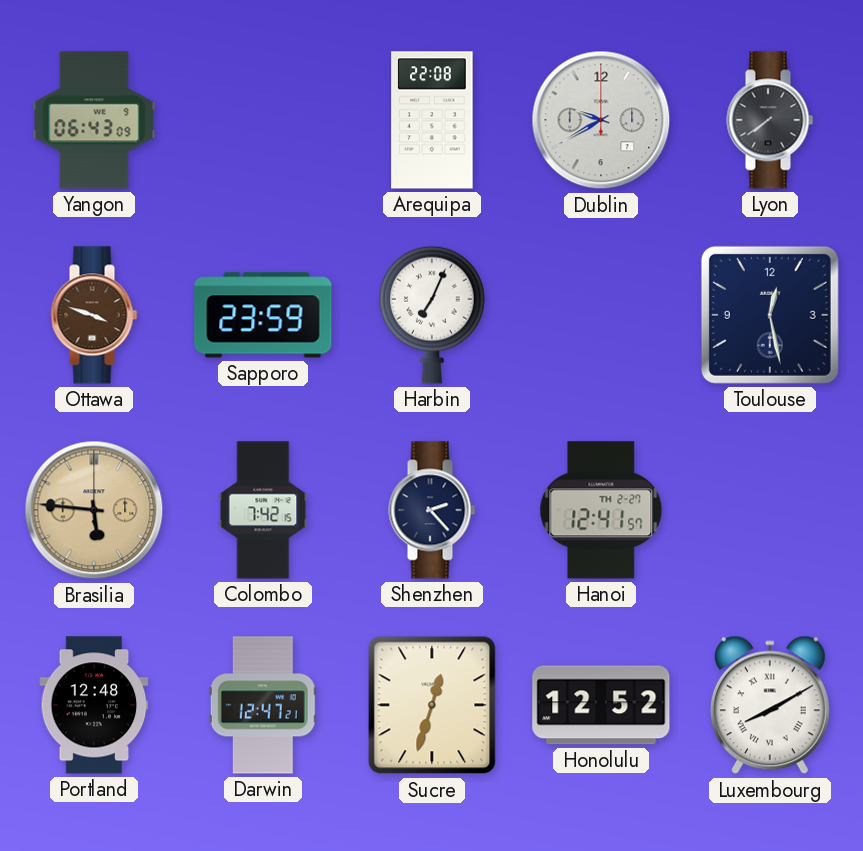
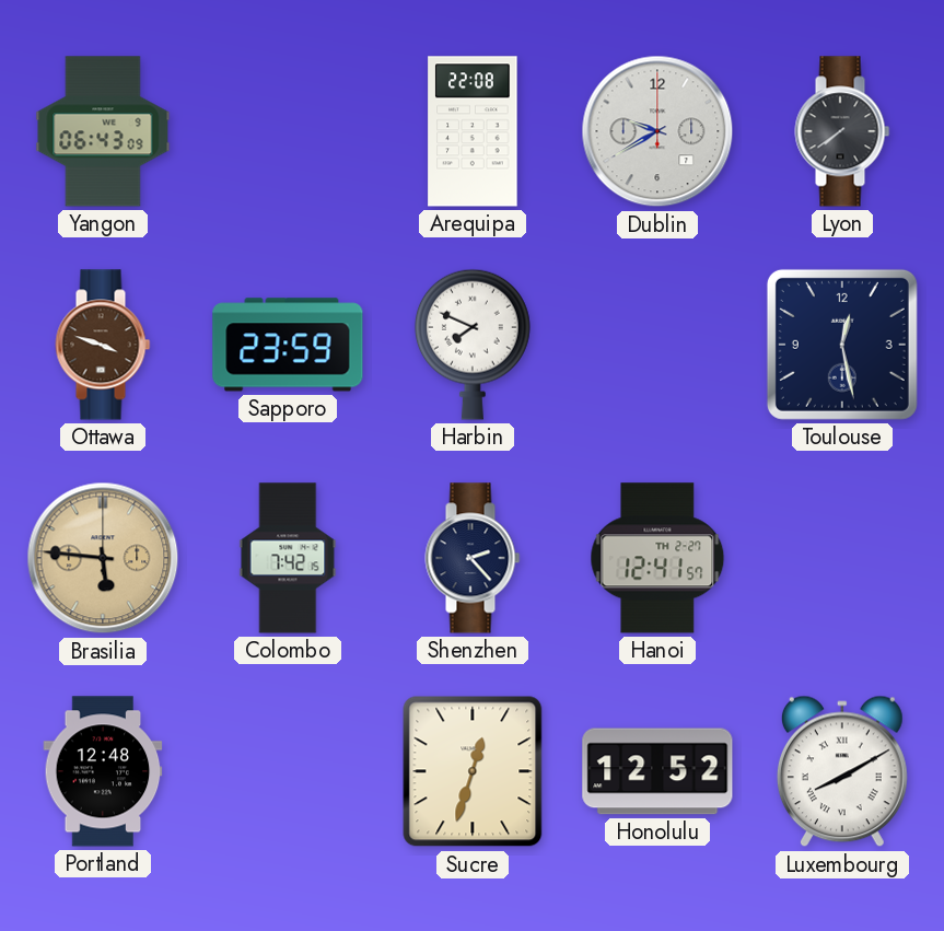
Harbin: 7:04 -> 7:49 (473, 345)
Darwin: 12:47 -> none (263, 705)
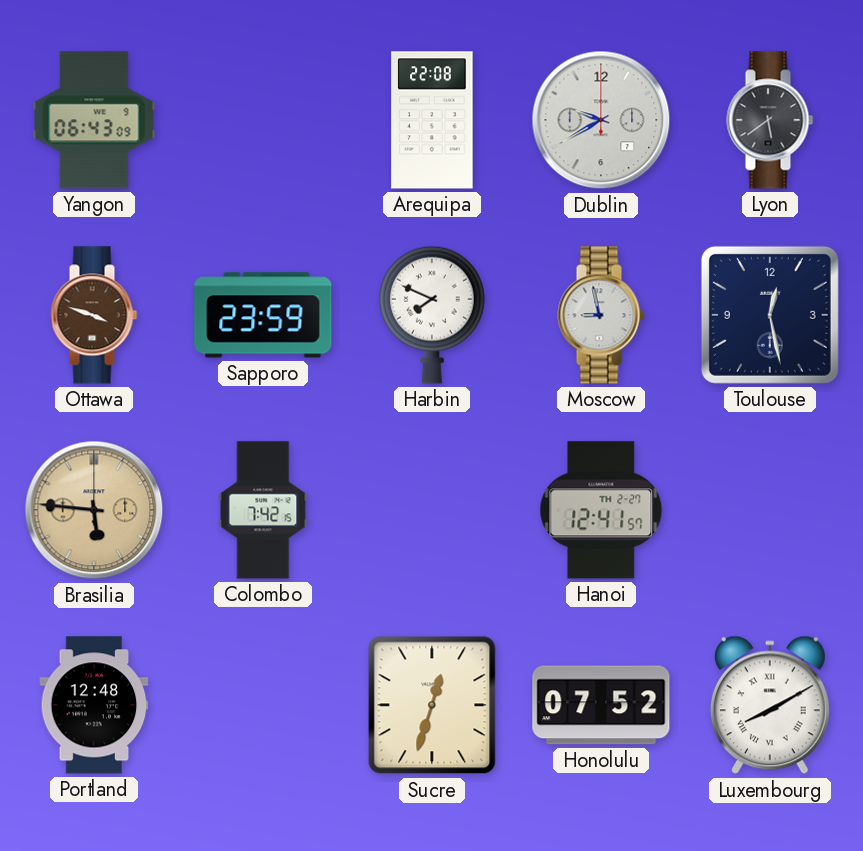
Lyon: 7:39 -> 5:39 (770, 120)
Moscow: none -> 8:58 (601, 315)
Shenzhen: 2:23 -> none (473, 558)
Honolulu: 12:52 -> 07:52 (601, 705)
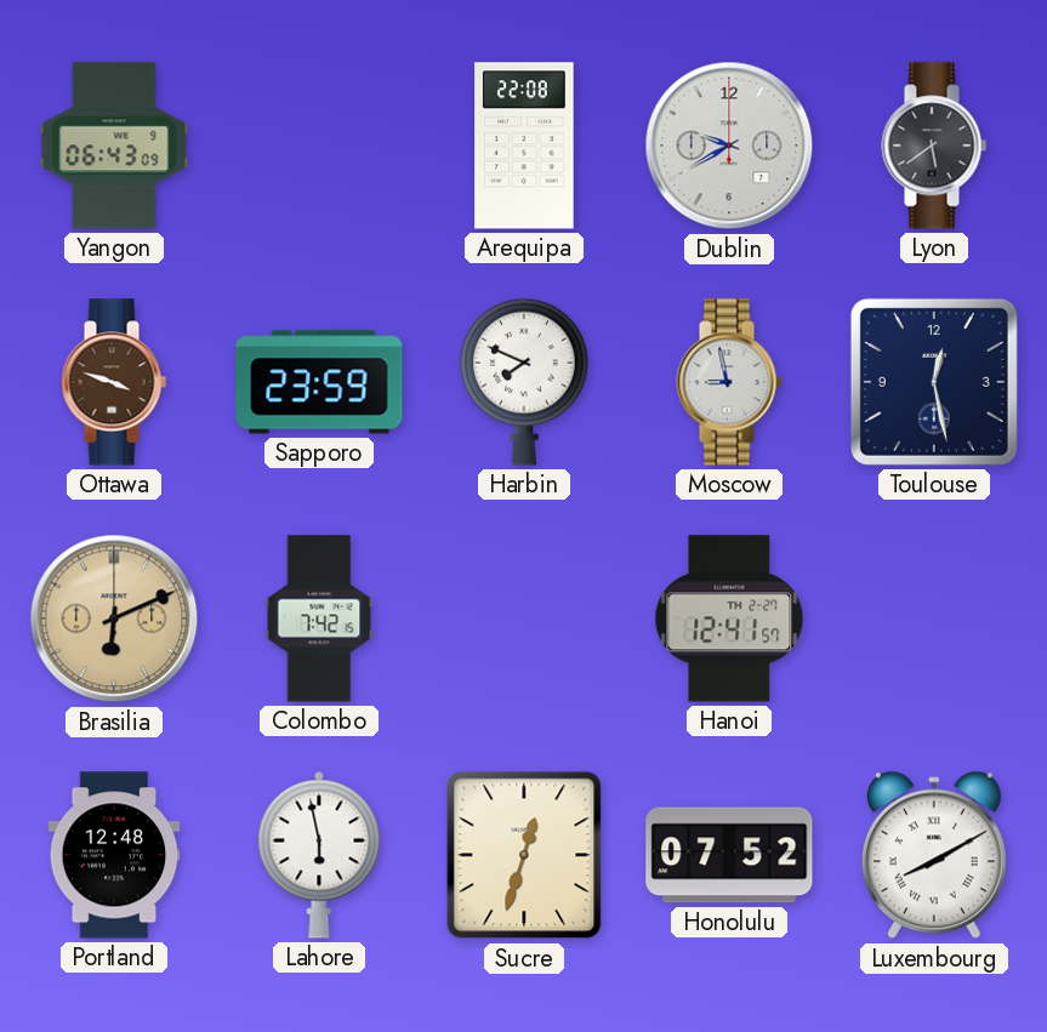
Brasilia: 5:46 -> 6:11 (114, 618)
Lahore: none -> 5:58 (319, 855)
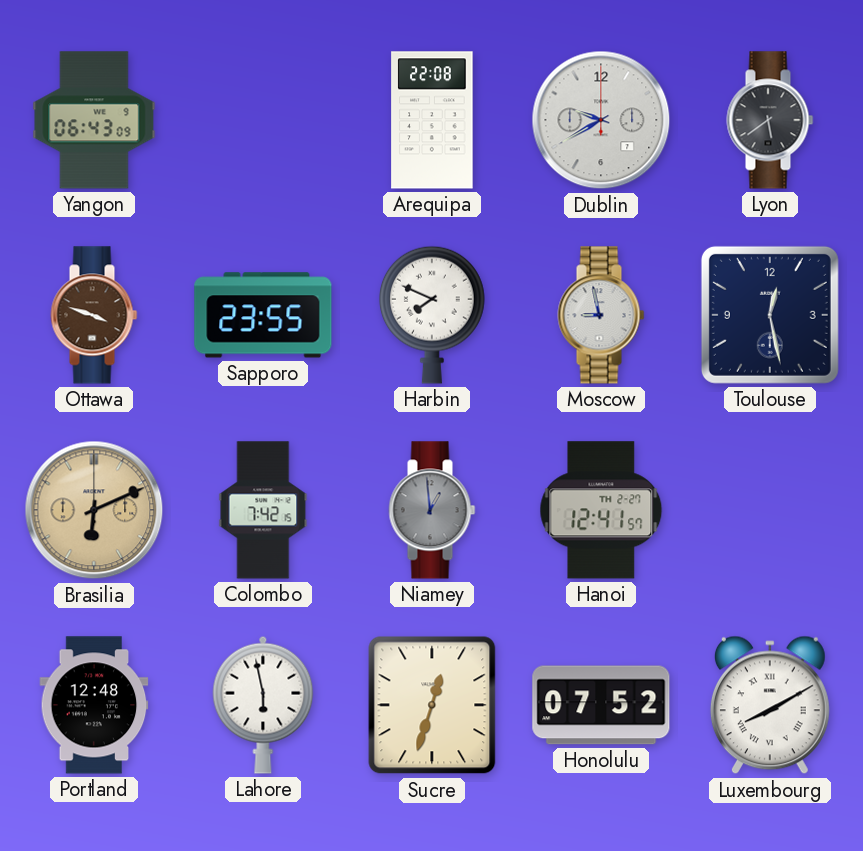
Sapporo: 23:59 -> 23:55 (263, 315)
Niamey: none -> 12:59 (432, 510)
